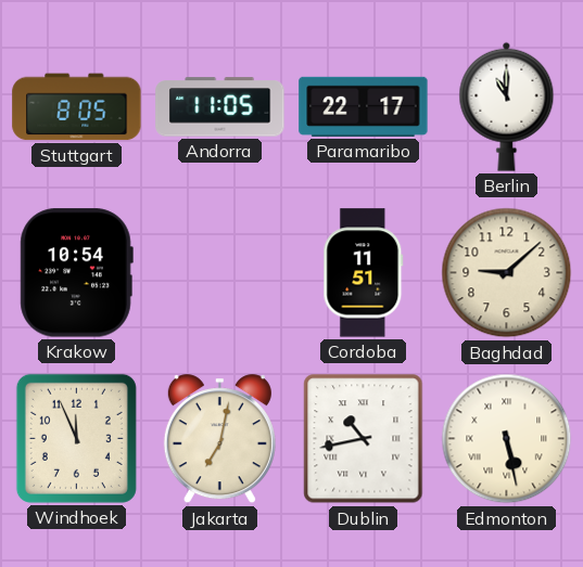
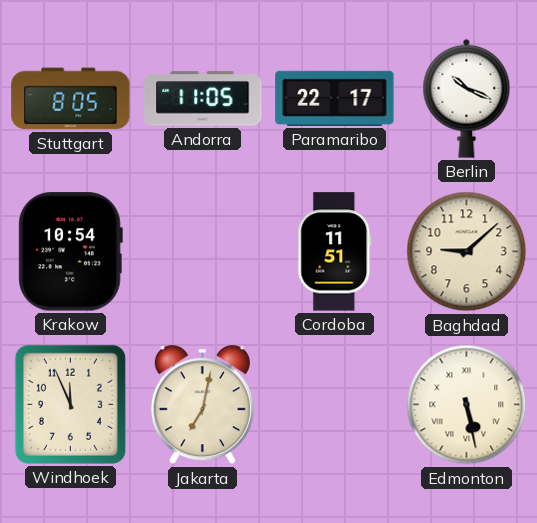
Berlin: 11:00 -> 10:19 (467, 98)
Dublin: 10:43 -> none (364, 439)
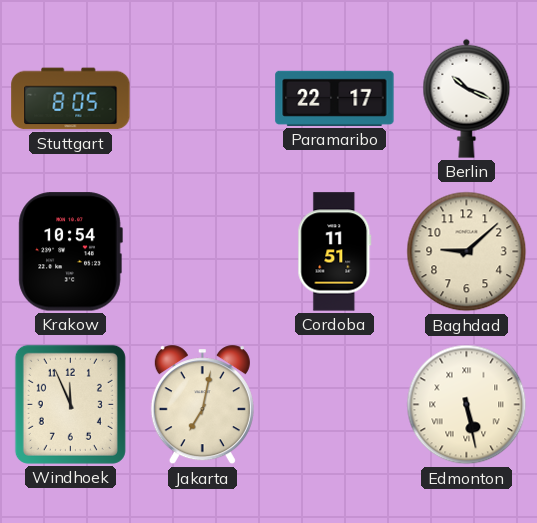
Andorra: 11:05 -> none (203, 99)
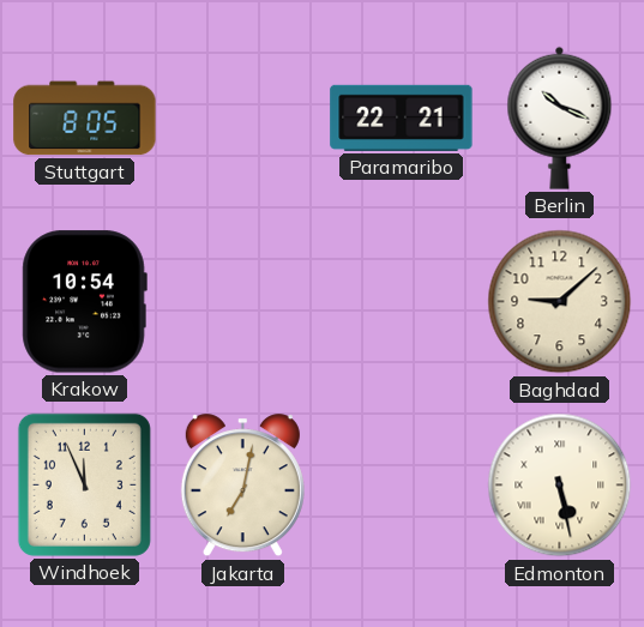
Paramaribo: 22:17 -> 22:21 (402, 117)
Cordoba: 11:51 -> none (335, 252)
